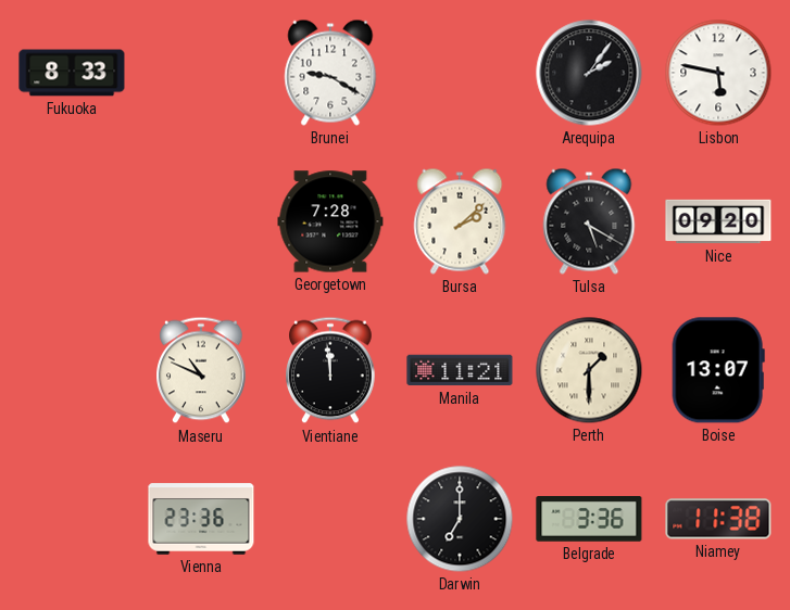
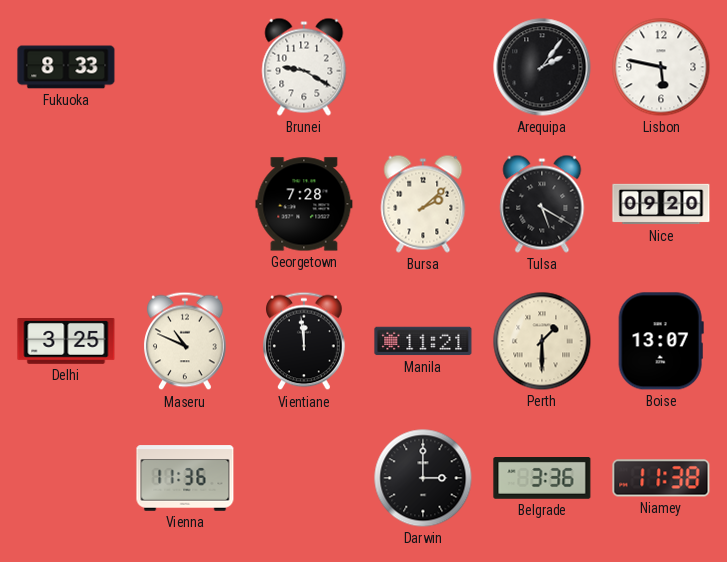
Delhi: none -> 3:25 (66, 342)
Vienna: 23:36 -> 11:36 (185, 478)
Darwin: 7:00 -> 3:00 (423, 478)
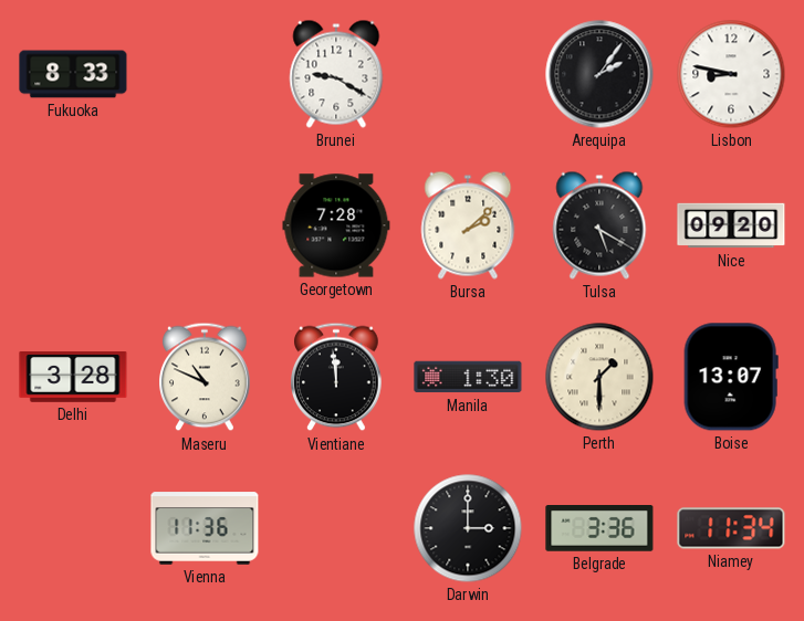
Lisbon: 5:47 -> 8:47 (731, 74)
Delhi: 3:25 -> 3:28 (73, 378)
Manila: 11:21 -> 1:30 (468, 377)
Niamey: 11:38 -> 11:34 (731, 528)
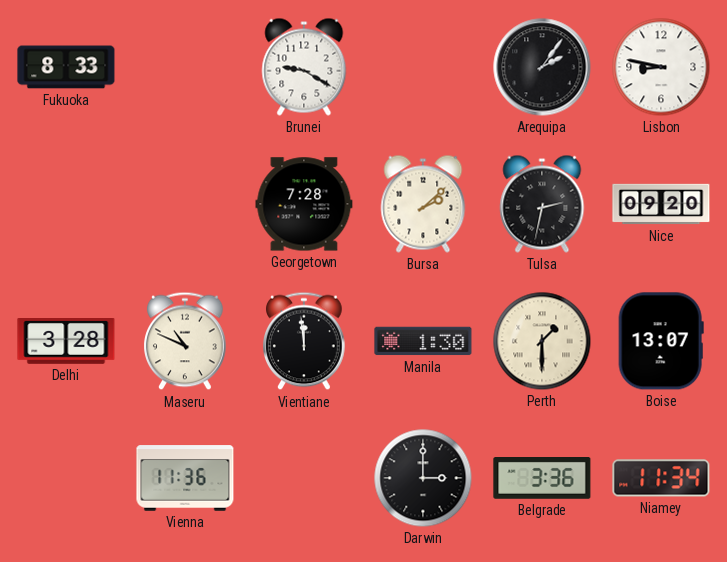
Tulsa: 5:20 -> 2:32 (542, 204)
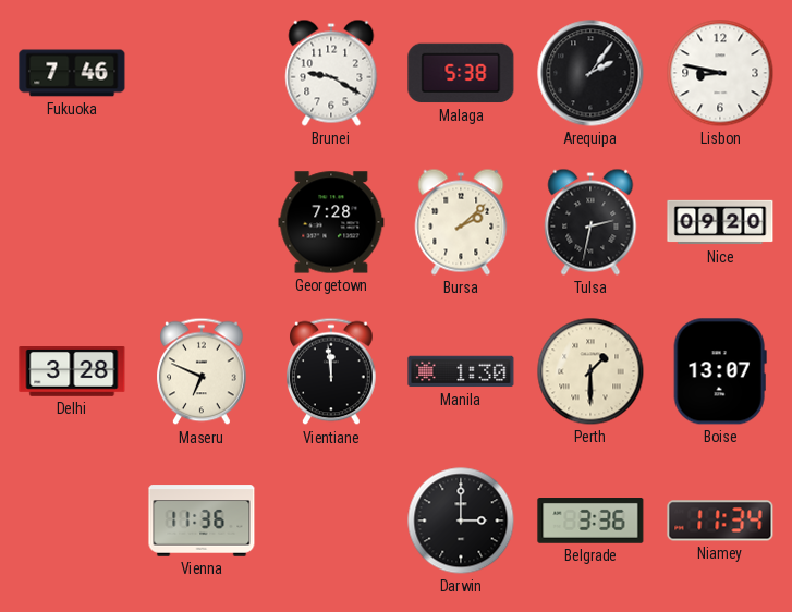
Fukuoka: 8:33 -> 7:46 (72, 73)
Malaga: none -> 5:38 (461, 73)
Maseru: 10:49 -> 6:49 (203, 371)
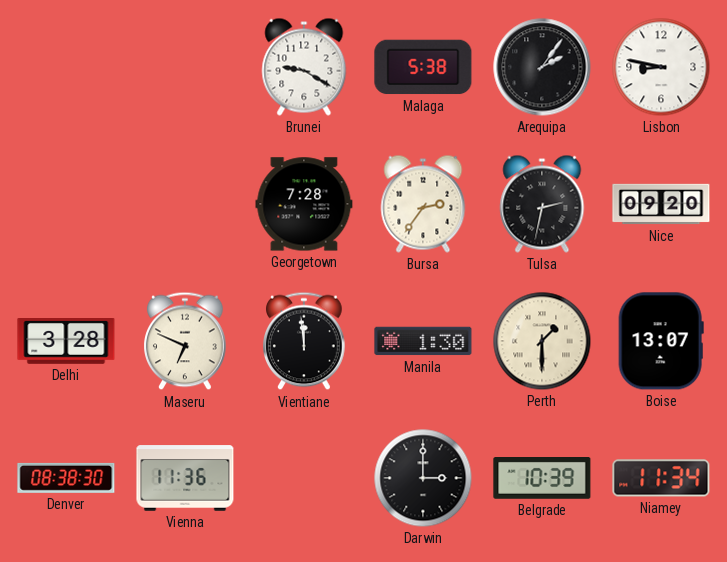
Fukuoka: 7:46 -> none (72, 73)
Bursa: 2:08 -> 2:36 (423, 204)
Denver: none -> 08:38 (66, 478)
Belgrade: 3:36 -> 10:39 (542, 479)
